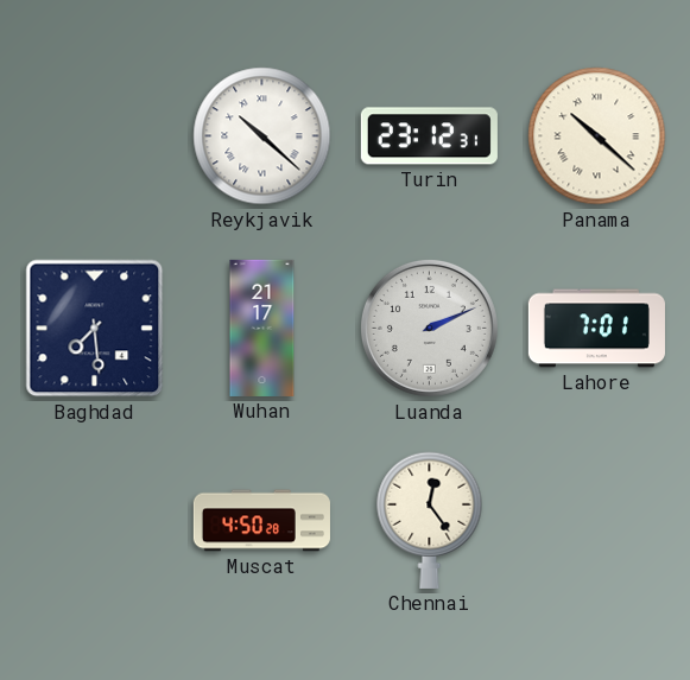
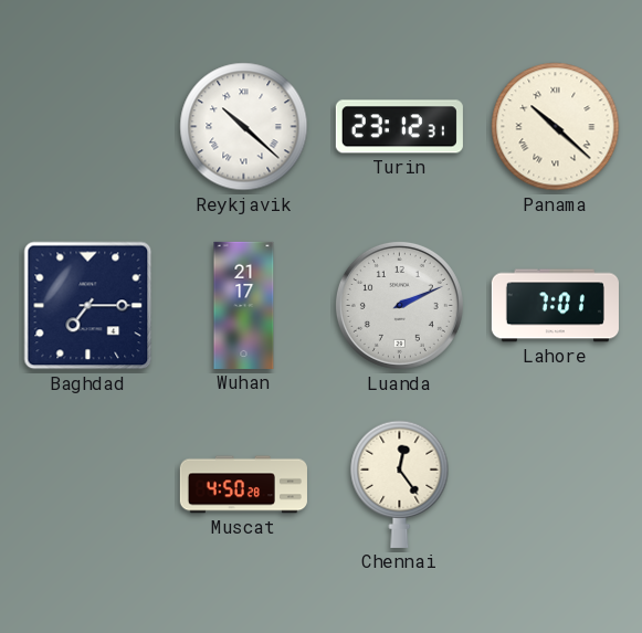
Baghdad: 7:29 -> 7:15 (88, 306)
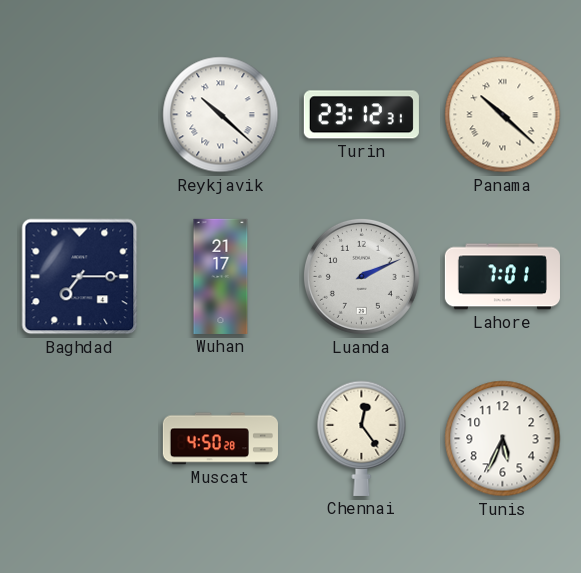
Tunis: none -> 5:34 (503, 439)
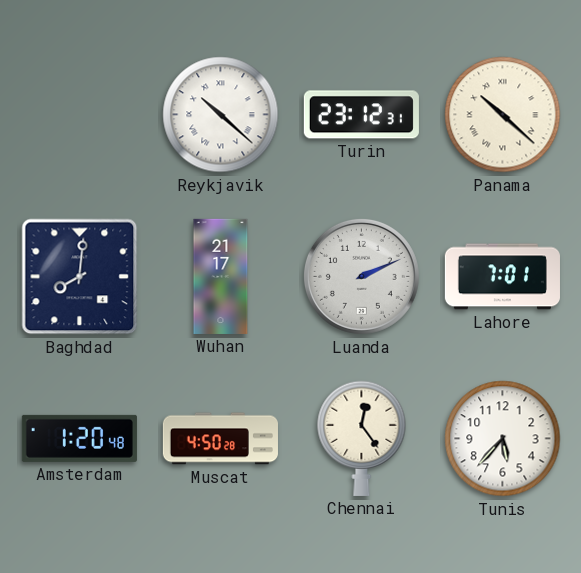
Baghdad: 7:15 -> 8:01 (80, 277)
Amsterdam: none -> 1:20 (79, 438)
Tunis: 5:34 -> 5:37 (503, 439)
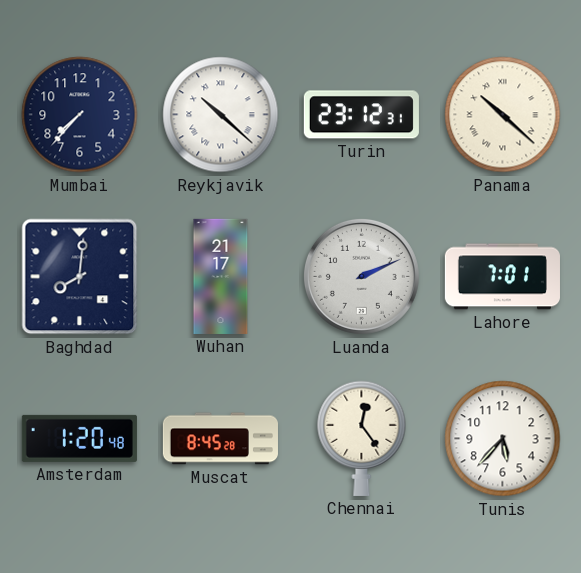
Mumbai: none -> 7:37 (80, 115)
Muscat: 4:50 -> 8:45 (220, 439)
